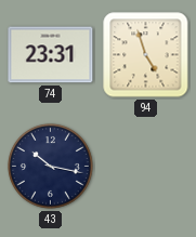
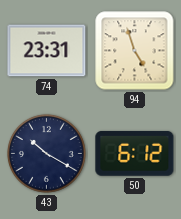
43: 10:17 -> 10:20 (46, 153)
50: none -> 6:12 (135, 153)
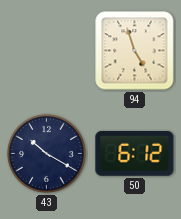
74: 23:31 -> none (47, 51)
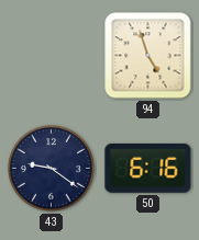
43: 10:20 -> 9:21 (51, 168)
50: 6:12 -> 6:16 (148, 168)
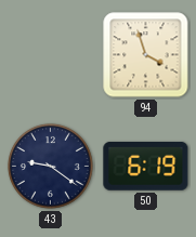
94: 4:57 -> 3:57 (146, 55)
50: 6:16 -> 6:19 (146, 166)
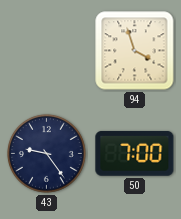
43: 9:21 -> 9:24 (46, 153)
50: 6:19 -> 7:00 (135, 153)
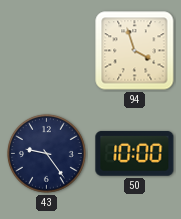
50: 7:00 -> 10:00 (135, 153)
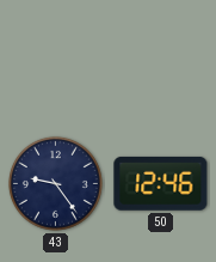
94: 3:57 -> none (135, 51)
50: 10:00 -> 12:46 (161, 183)
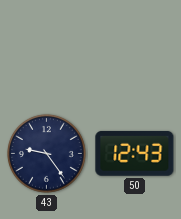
50: 12:46 -> 12:43 (135, 153)
